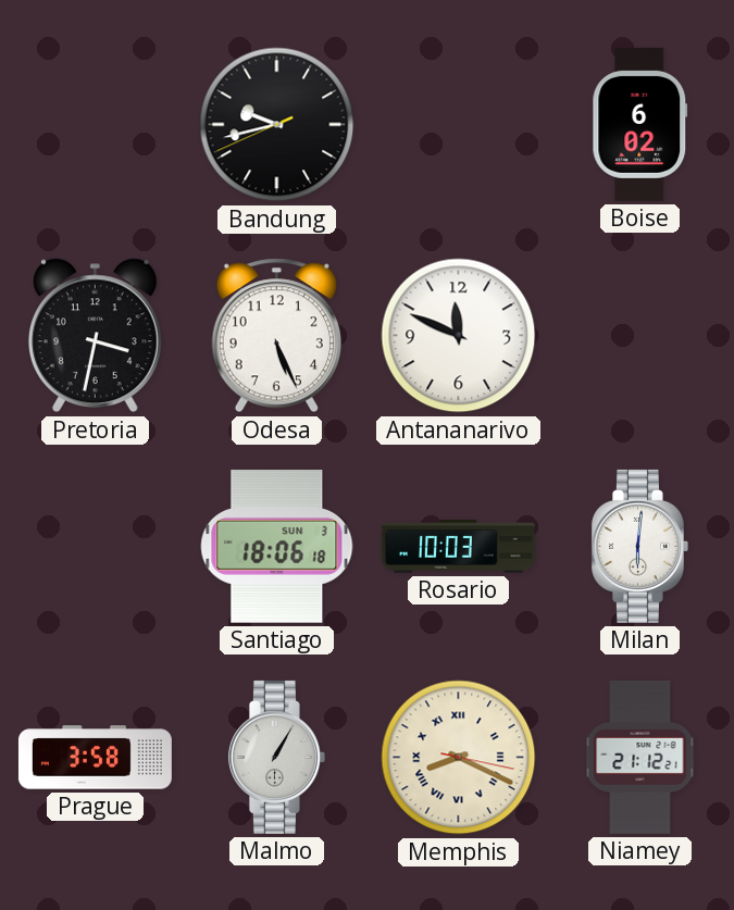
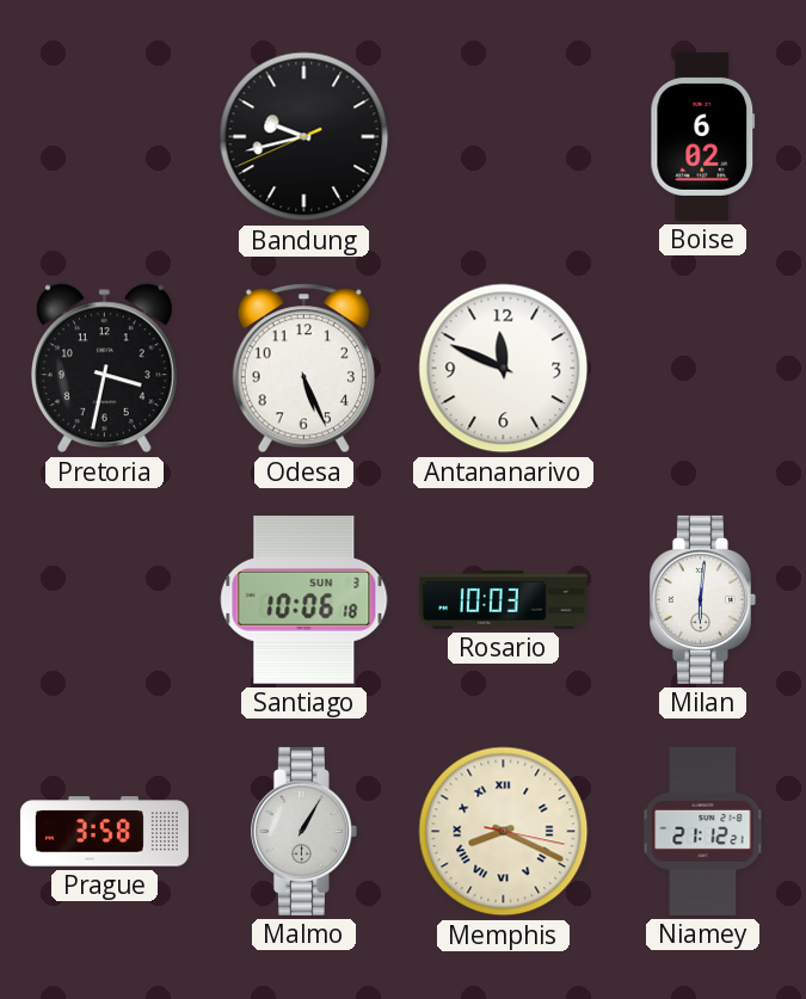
Santiago: 18:06 -> 10:06 (304, 600)
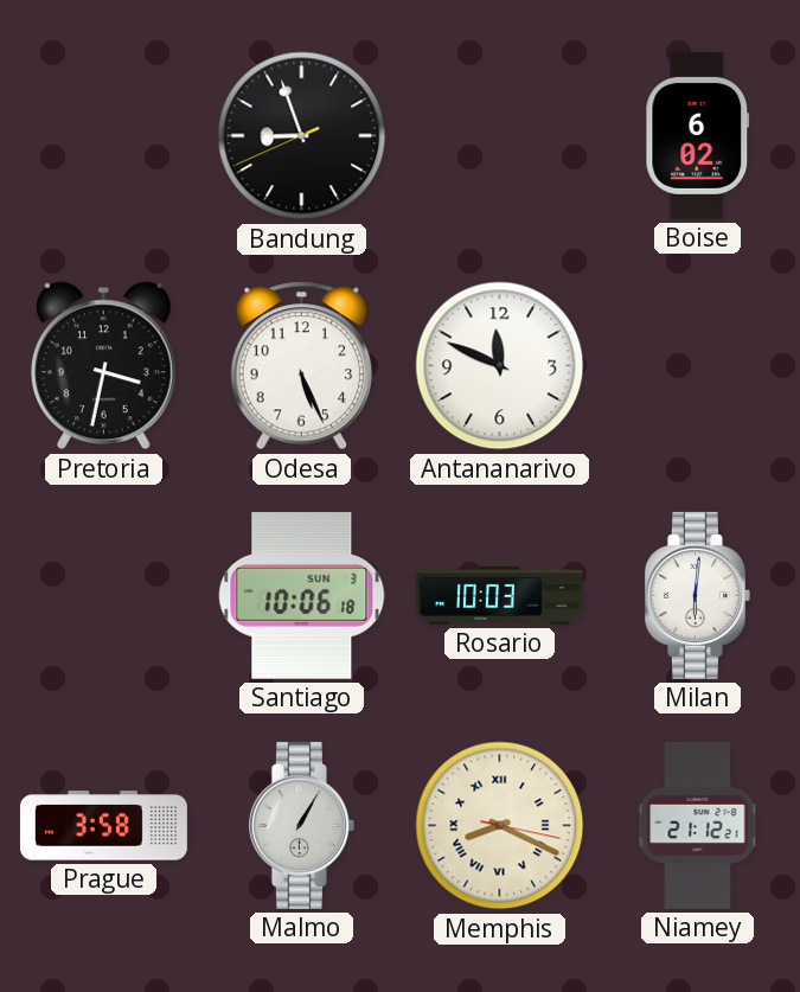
Bandung: 9:42 -> 8:56 (302, 136)
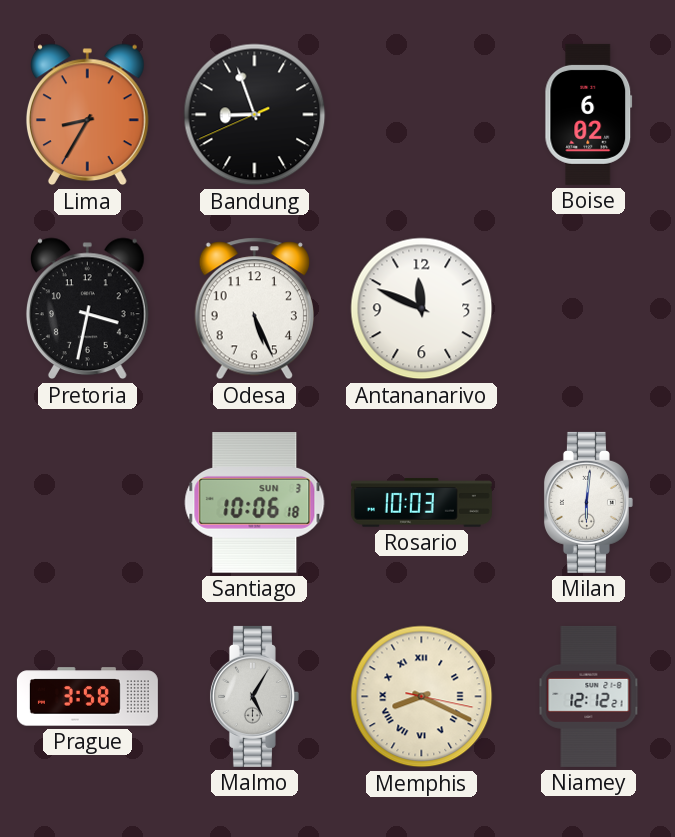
Lima: none -> 8:35 (87, 115)
Malmo: 1:05 -> 5:05 (254, 696)
Niamey: 21:12 -> 12:12 (589, 696)
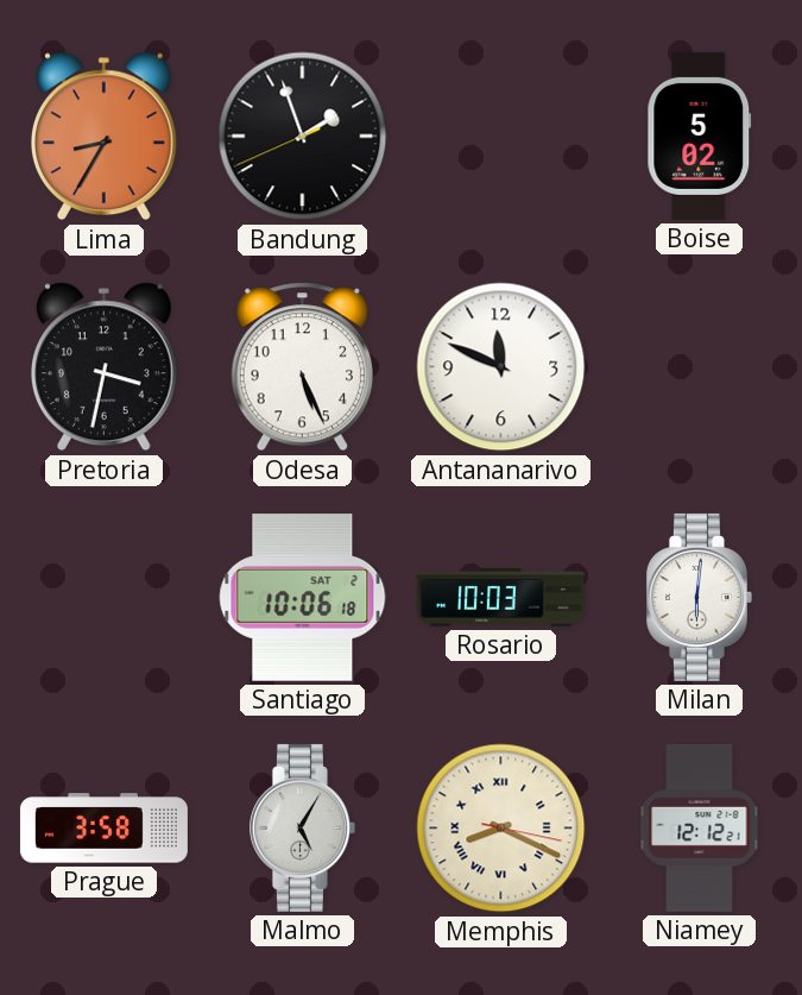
Bandung: 8:56 -> 1:56 (303, 137)
Boise: 6:02 -> 5:02 (700, 136)
Santiago date: SUN 3 -> SAT 2 (303, 598)
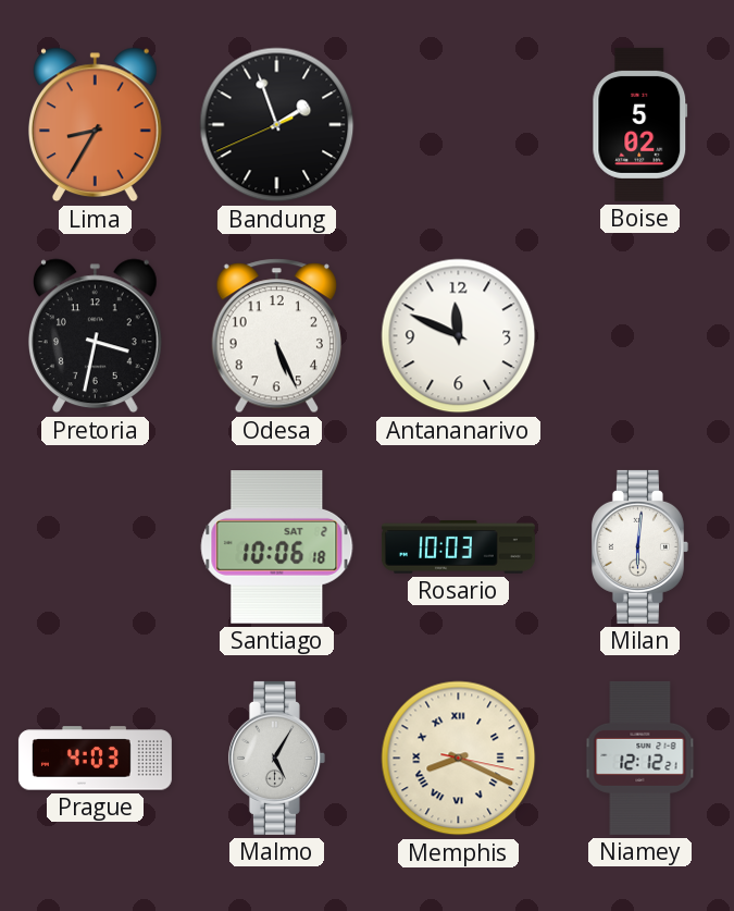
Prague: 3:58 -> 4:03 (95, 759)
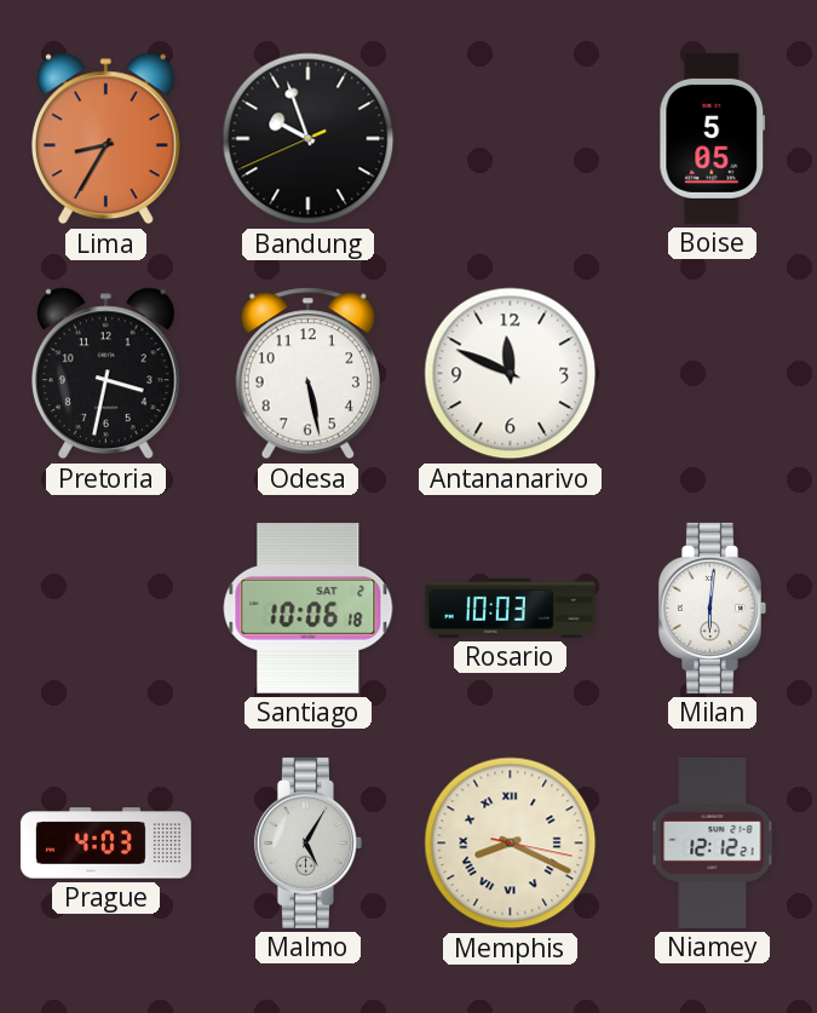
Bandung: 1:56 -> 9:56 (309, 139)
Boise: 5:02 -> 5:05 (713, 138)
Odesa: 5:26 -> 5:28 (307, 374)
